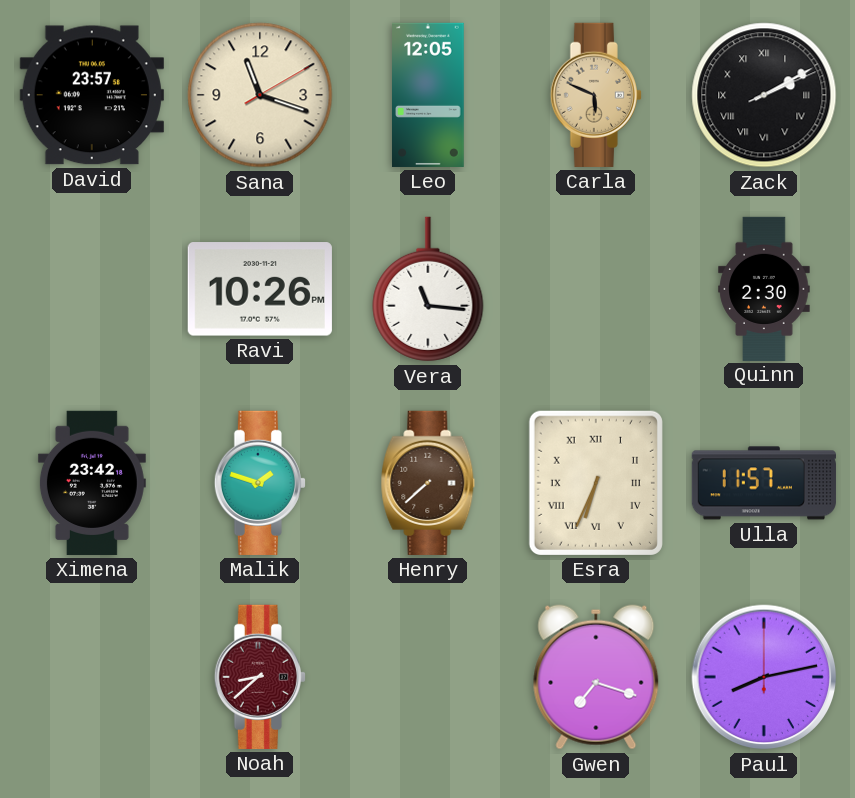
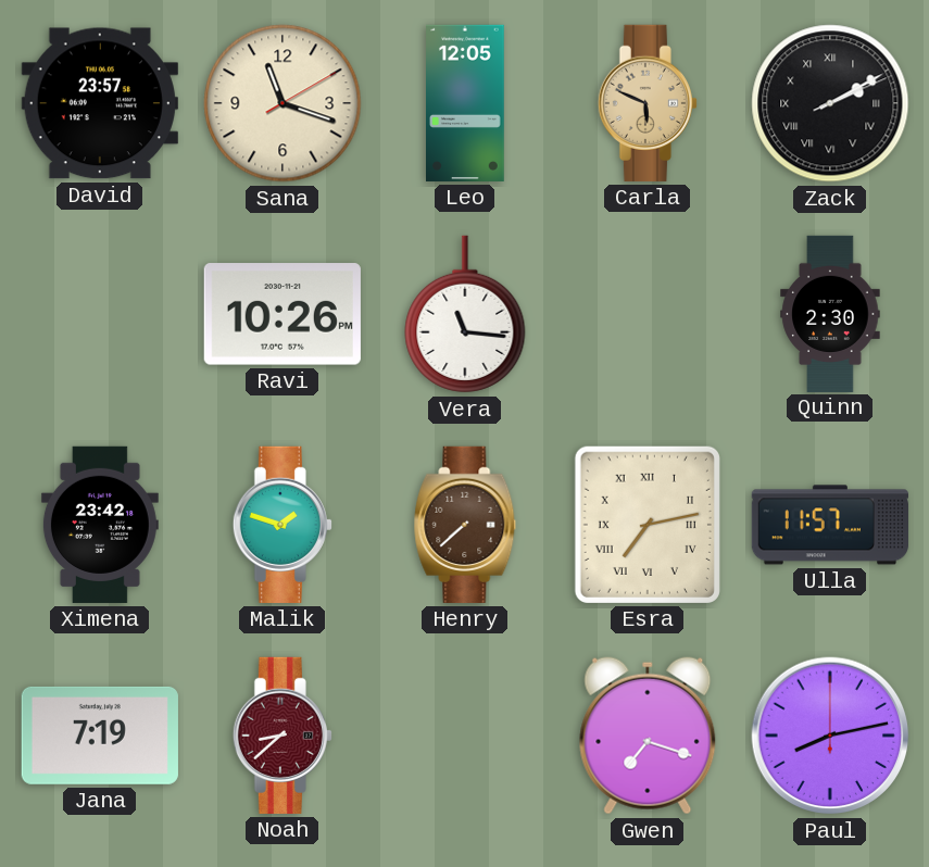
Esra: 6:34 -> 7:13 (648, 525)
Jana: none -> 7:19 (100, 736)
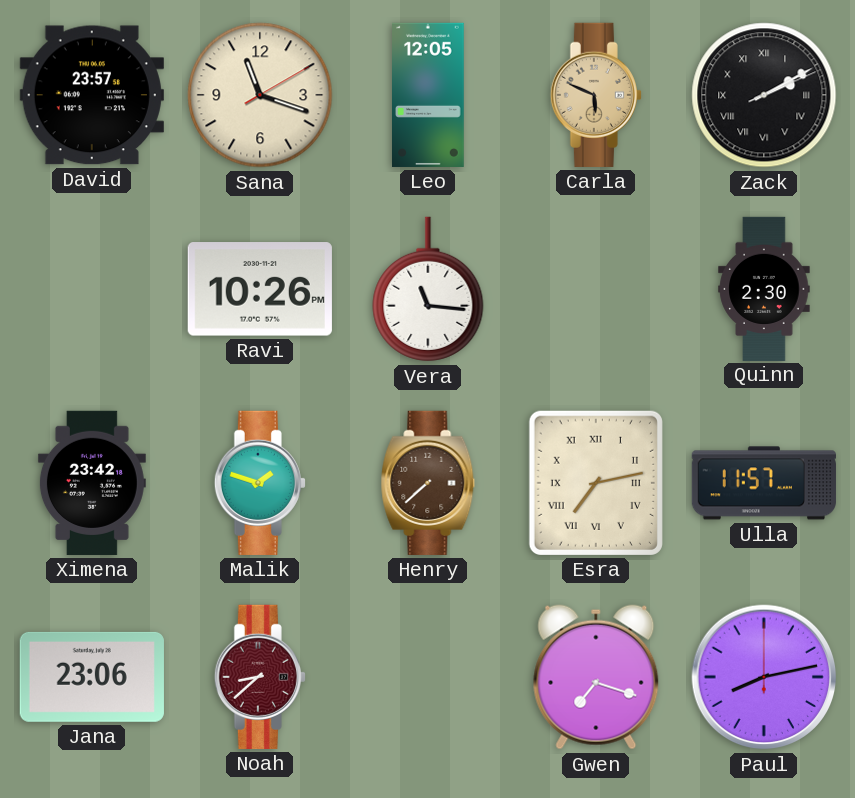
Jana: 7:19 -> 23:06 (92, 677)
